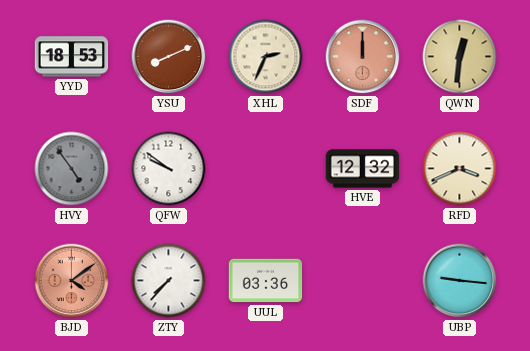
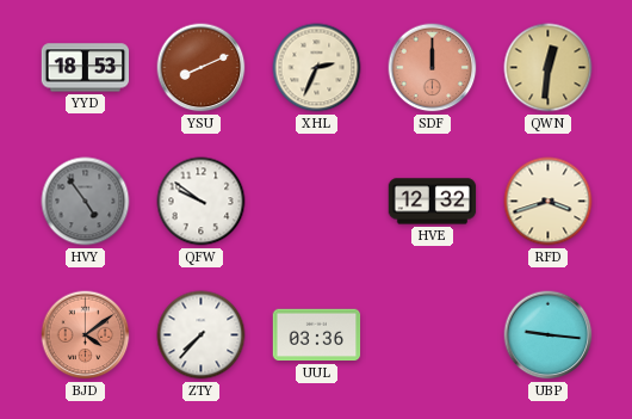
RFD: 3:41 -> 3:42 (549, 202)
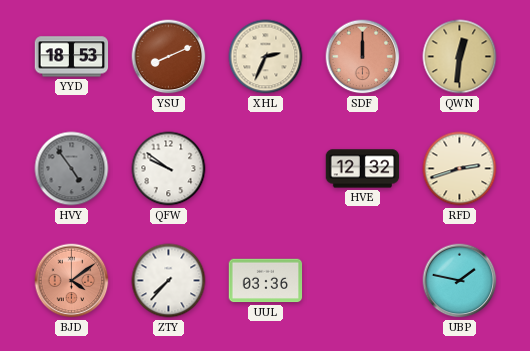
RFD: 3:42 -> 2:42 (460, 169)
UBP: 9:16 -> 1:47 (460, 281)
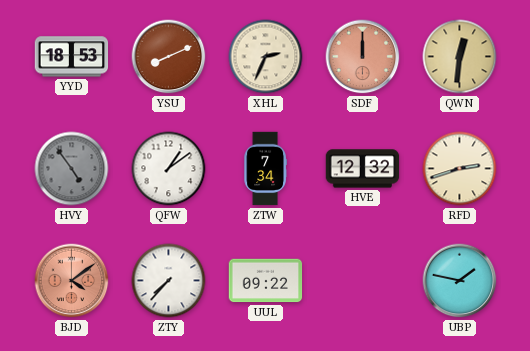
QFW: 9:51 -> 1:09 (169, 169)
ZTW: none -> 7:34 (265, 169)
UUL: 03:36 -> 09:22 (266, 281)
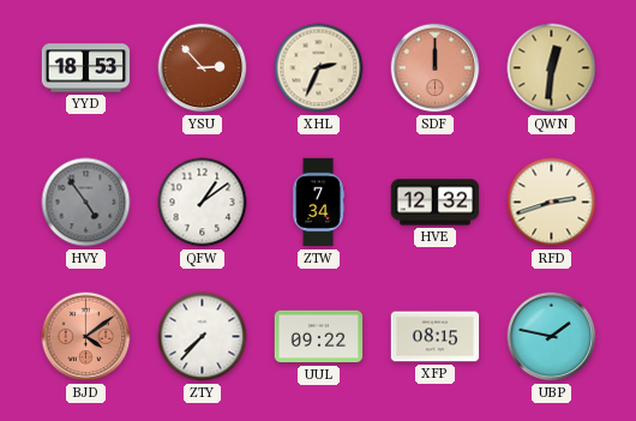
YSU: 8:11 -> 2:53 (203, 68)
XFP: none -> 08:15 (436, 337)
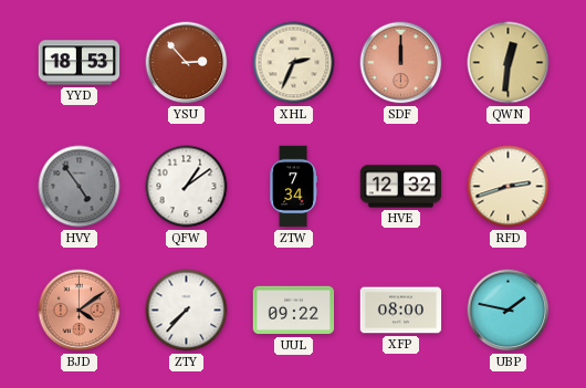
XFP: 08:15 -> 08:00 (401, 311)
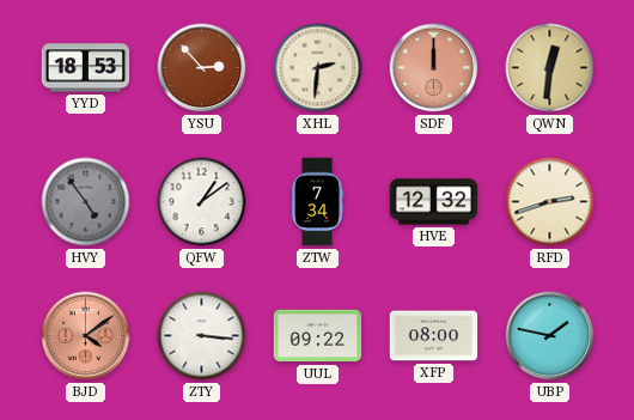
XHL: 2:34 -> 2:31 (318, 68)
ZTY: 7:37 -> 3:16 (202, 336)
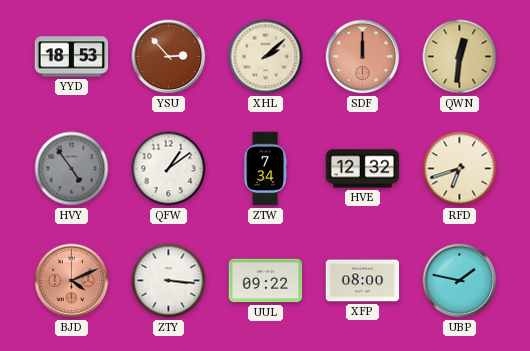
XHL: 2:31 -> 2:08 (266, 57)
RFD: 2:42 -> 6:42 (460, 169)
BJD: 4:09 -> 4:11 (72, 281)
